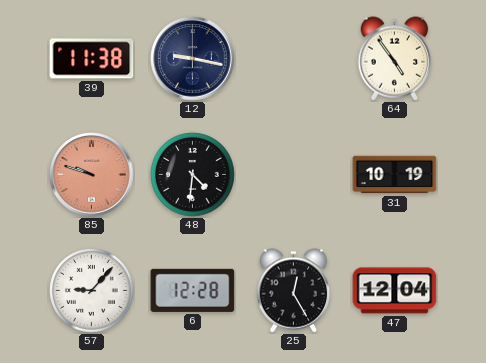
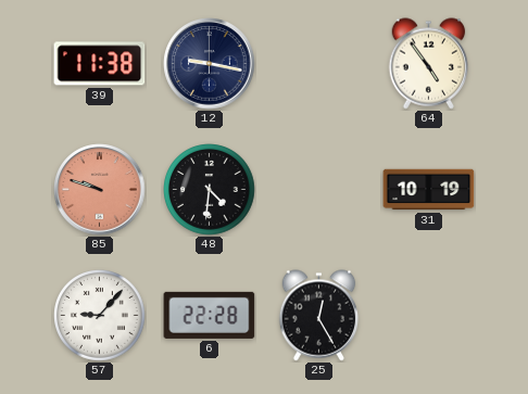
6: 12:28 -> 22:28 (210, 315)
47: 12:04 -> none (395, 291)
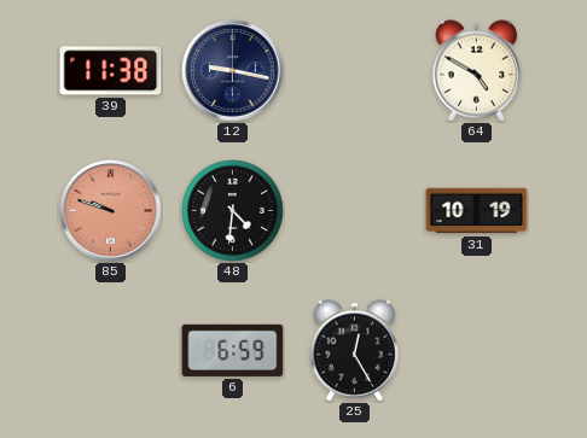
64: 4:54 -> 4:50 (477, 71)
57: 9:07 -> none (100, 316)
6: 22:28 -> 6:59 (233, 350)
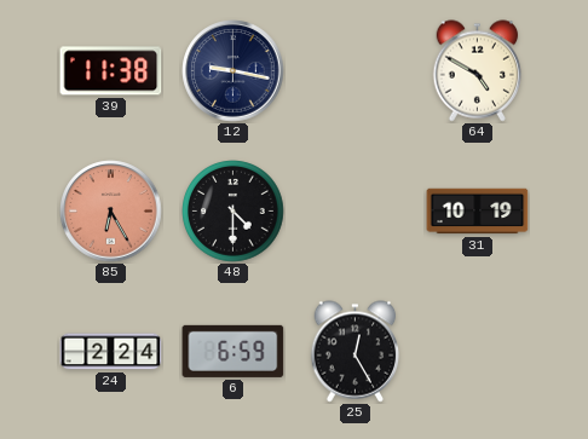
85: 9:48 -> 6:25 (111, 212)
48: 4:31 -> 4:30 (234, 212)
24: none -> 2:24 (111, 352)
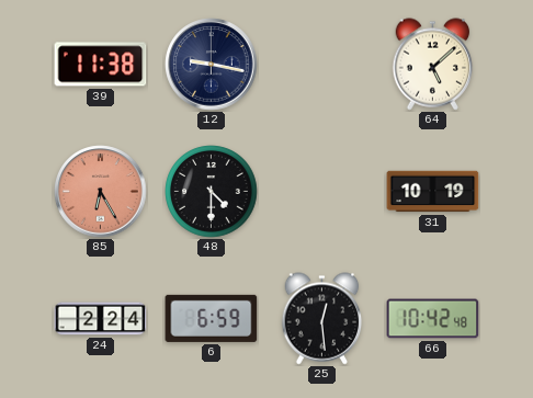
64: 4:50 -> 5:08 (433, 65)
25: 12:25 -> 12:29 (322, 319)
66: none -> 10:42 (433, 319)
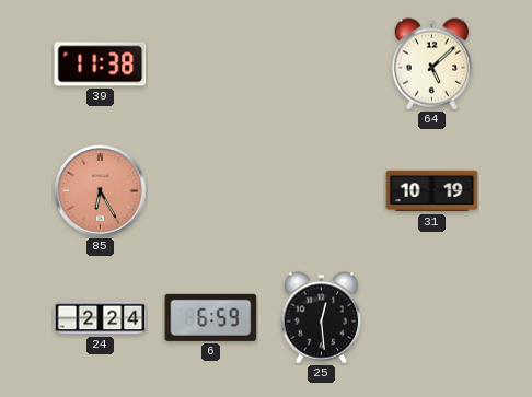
12: 9:17 -> none (212, 65)
48: 4:30 -> none (212, 192)
66: 10:42 -> none (433, 319)
